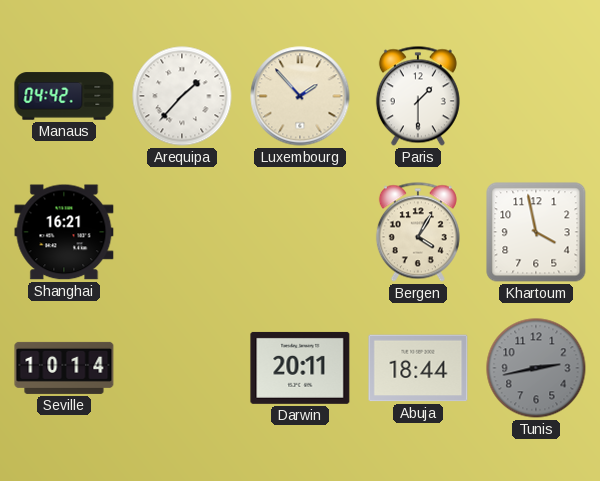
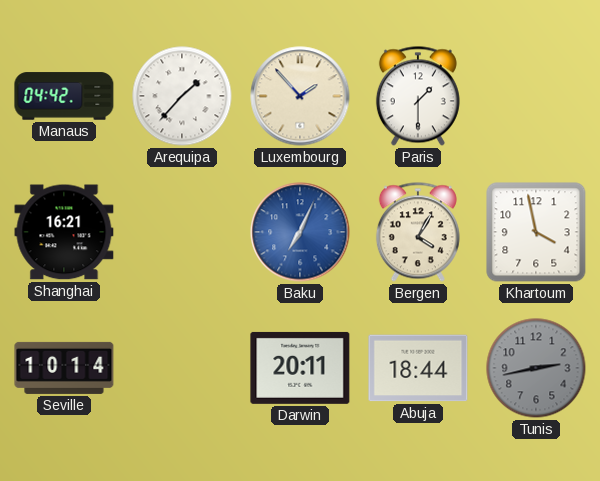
Baku: none -> 7:04 (300, 232)
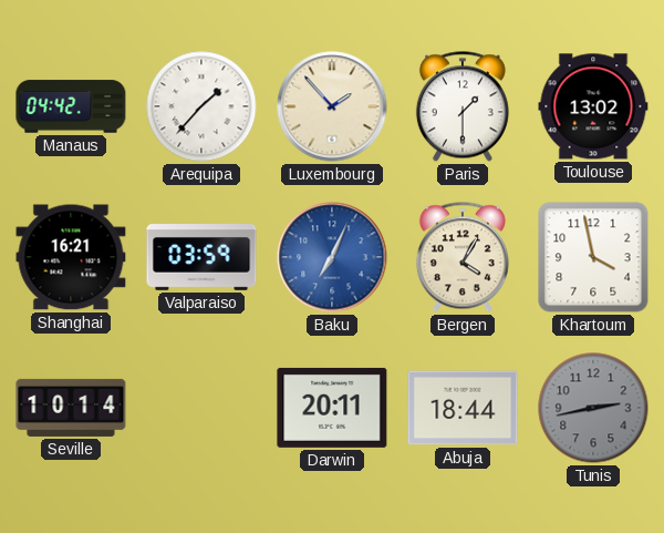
Toulouse: none -> 13:02 (593, 106)
Valparaiso: none -> 03:59 (201, 258)
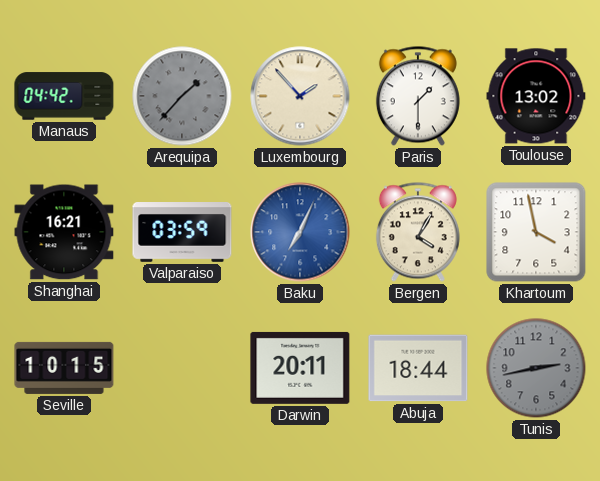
Arequipa dial: white -> grey (182, 96)
Seville: 10:14 -> 10:15 (64, 368)
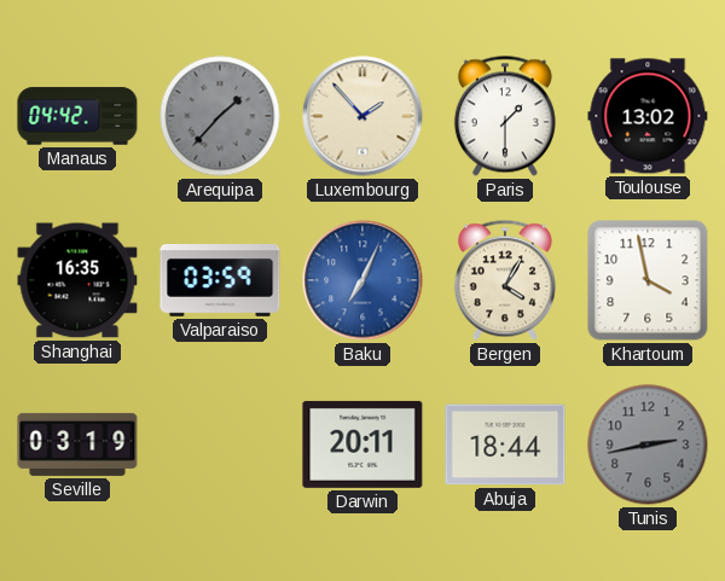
Shanghai: 16:21 -> 16:35 (77, 280)
Seville: 10:15 -> 03:19 (77, 445)
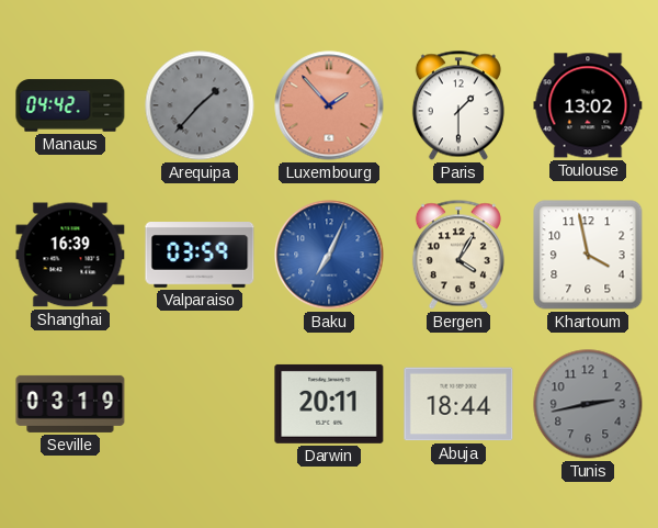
Luxembourg dial: cream -> salmon (329, 105)
Shanghai: 16:35 -> 16:39 (70, 255)
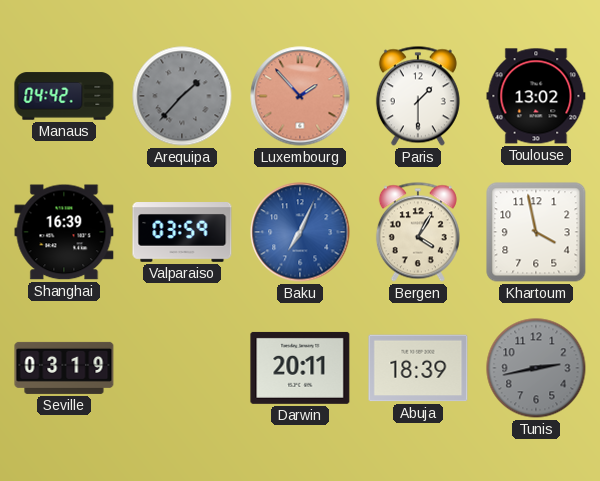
Abuja: 18:44 -> 18:39 (418, 368)
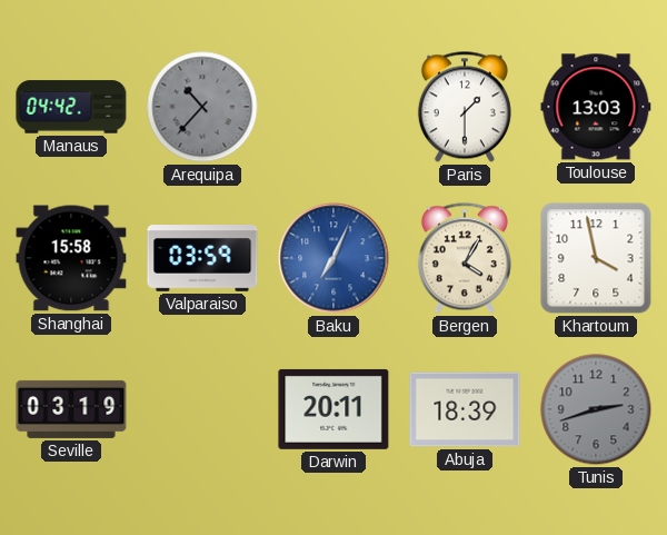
Arequipa: 1:37 -> 10:37 (202, 107)
Luxembourg: 1:53 -> none (300, 96)
Toulouse: 13:02 -> 13:03 (596, 107)
Shanghai: 16:39 -> 15:58 (71, 258)
Tunis: 2:43 -> 2:42 (596, 409)
